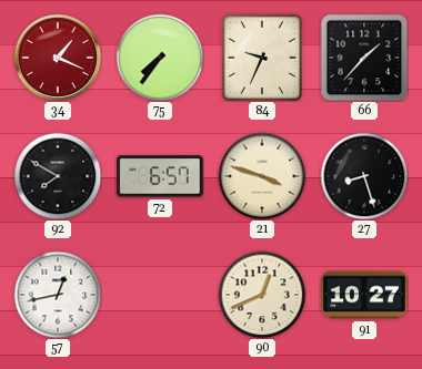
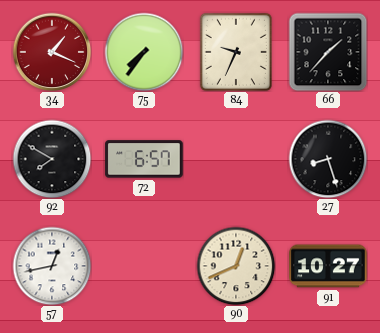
21: 3:48 -> none (262, 176)
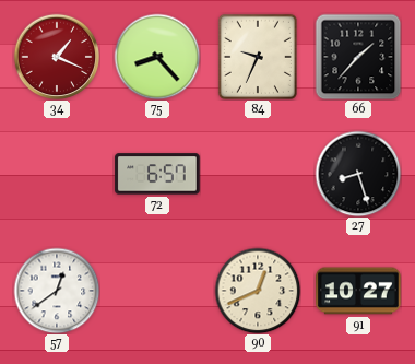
75: 7:36 -> 8:23 (157, 57)
92: 7:50 -> none (52, 159)
57: 12:43 -> 12:39 (57, 291)
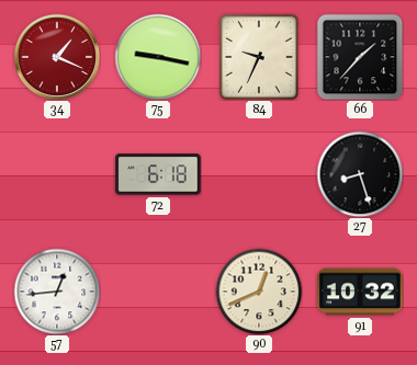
75: 8:23 -> 9:17 (158, 57)
72: 6:57 -> 6:18 (158, 174)
57: 12:39 -> 12:44 (57, 292)
91: 10:27 -> 10:32 (360, 292)
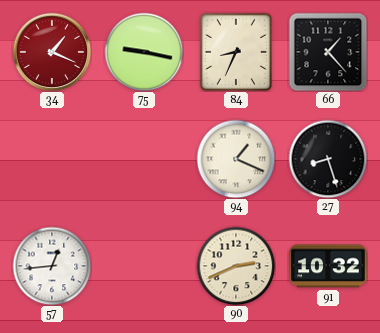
84: 9:34 -> 8:34 (236, 52)
66: 1:37 -> 1:23 (328, 52)
72: 6:18 -> none (158, 174)
94: none -> 1:19 (236, 159)
90: 12:41 -> 2:41 (236, 266)
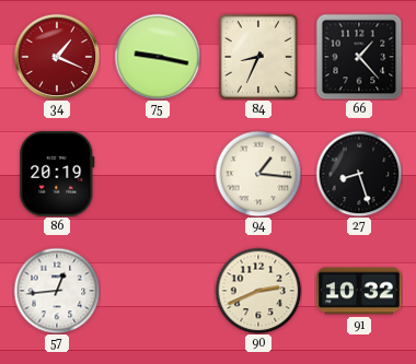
86: none -> 20:19 (57, 174)
94: 1:19 -> 1:16 (258, 174)
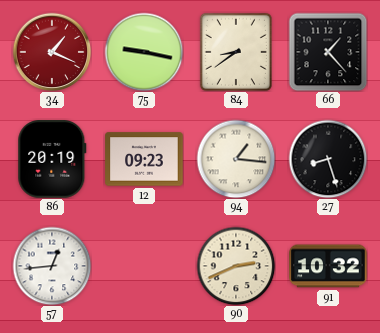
84: 8:34 -> 8:39 (236, 52)
12: none -> 09:23 (144, 159)
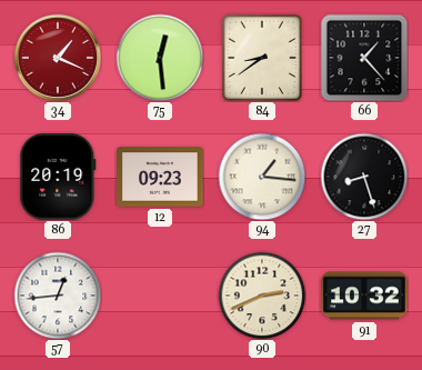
75: 9:17 -> 12:29 (160, 58)
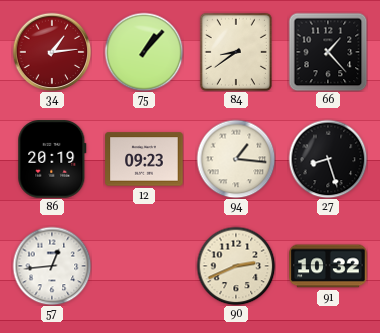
34: 1:19 -> 1:14 (52, 52)
75: 12:29 -> 1:07 (144, 52)
